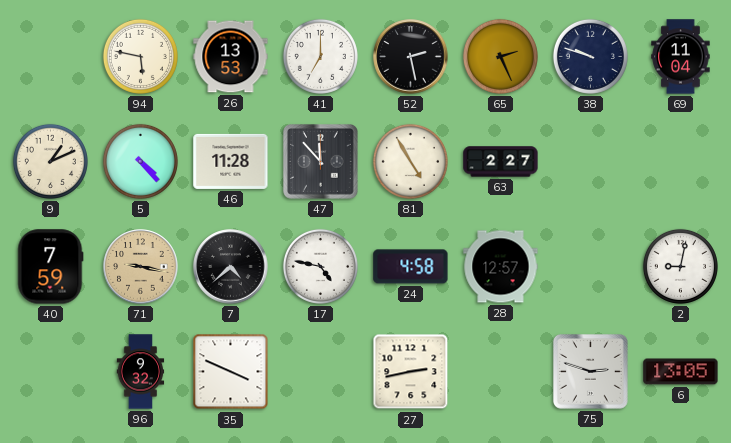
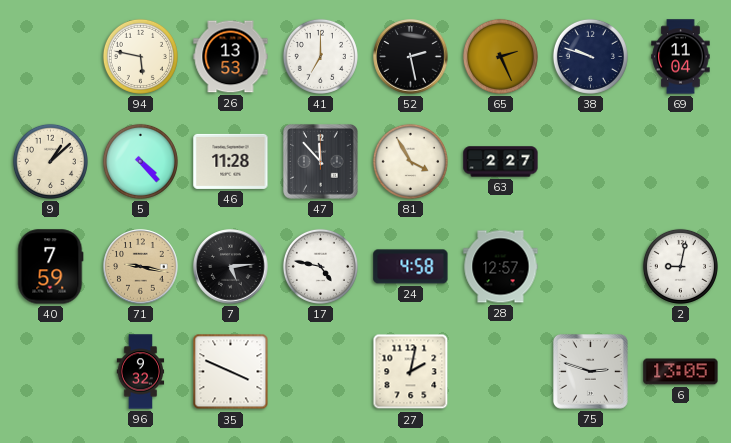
9: 1:11 -> 1:08 (50, 161)
81: 4:55 -> 3:55 (410, 161)
7: 4:38 -> 5:14 (231, 267)
27: 2:43 -> 2:02 (411, 372)
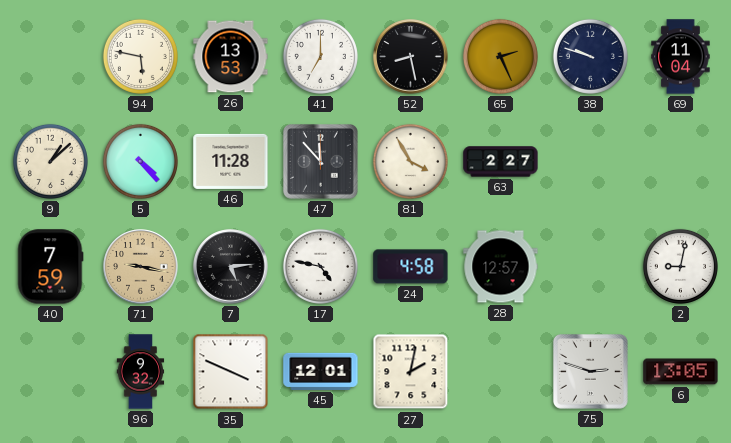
52: 2:28 -> 8:28 (411, 57)
45: none -> 12:01 (321, 371)
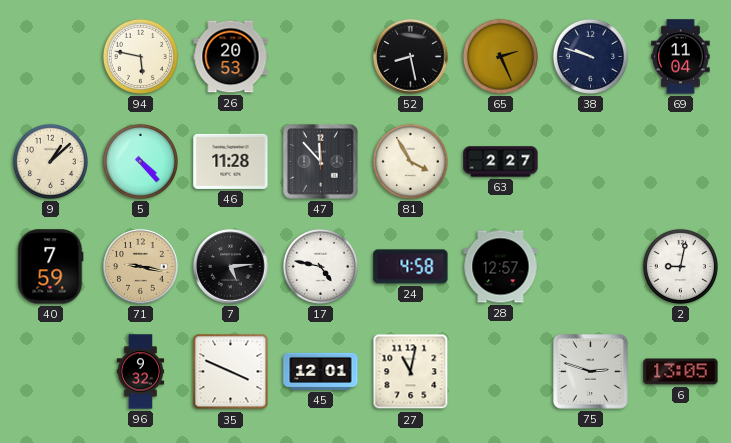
26: 13:53 -> 20:53 (231, 57)
41: 7:00 -> none (320, 56)
27: 2:02 -> 11:02 (411, 372)
